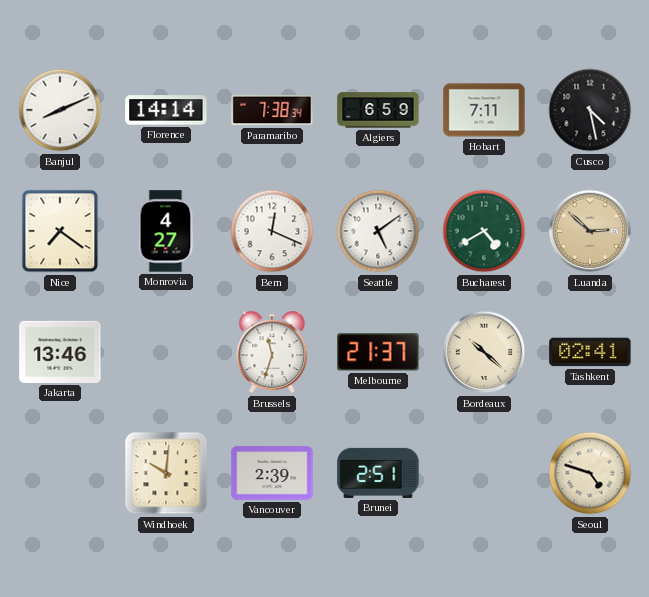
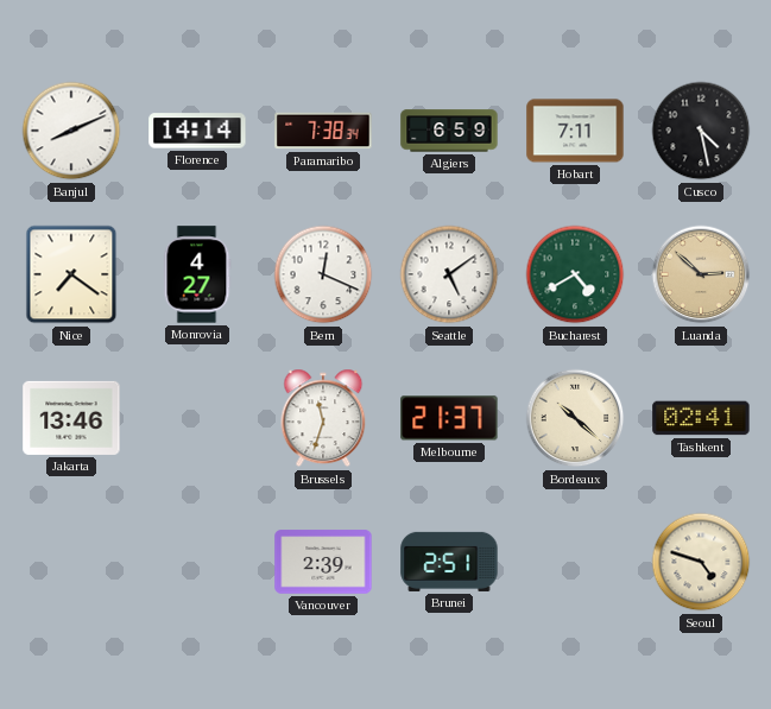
Windhoek: 10:01 -> none (166, 473)
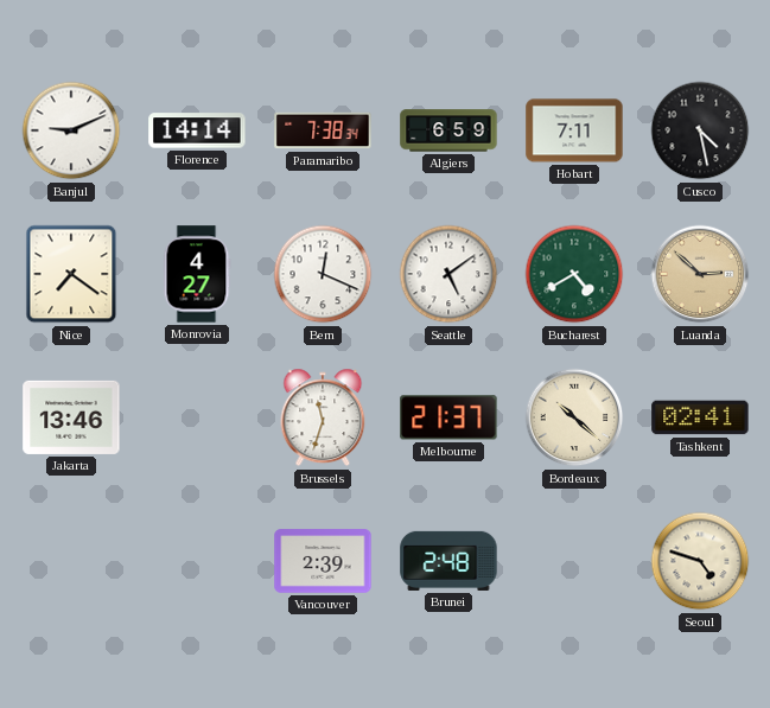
Banjul: 8:11 -> 9:11 (71, 130)
Brunei: 2:51 -> 2:48 (448, 561)
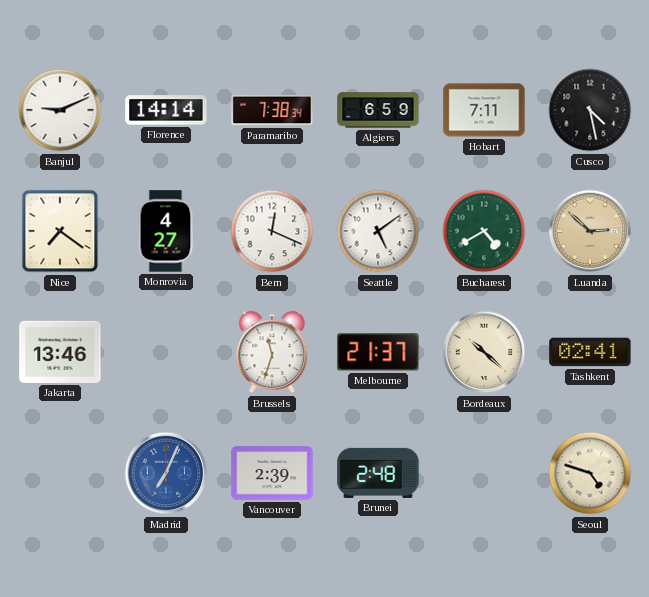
Madrid: none -> 7:04 (166, 473)
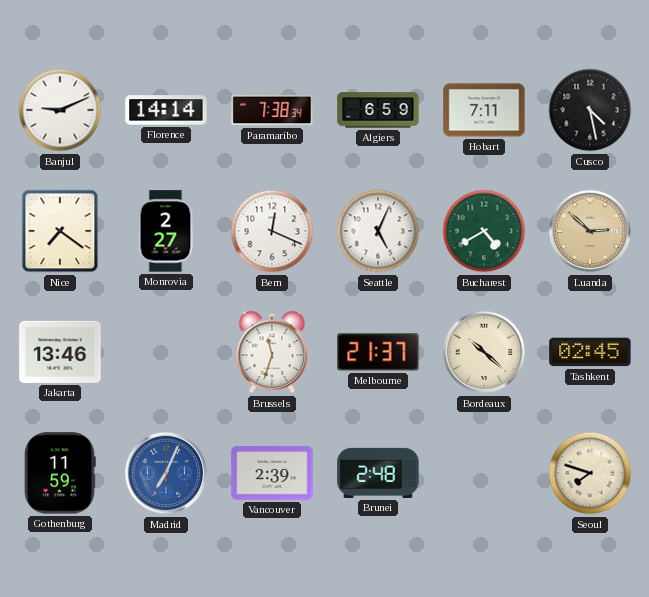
Monrovia: 4:27 -> 2:27 (166, 231)
Seattle: 5:09 -> 5:04 (378, 231)
Tashkent: 02:41 -> 02:45 (590, 352)
Gothenburg: none -> 11:59 (60, 473)
Seoul: 4:48 -> 7:48 (590, 473)
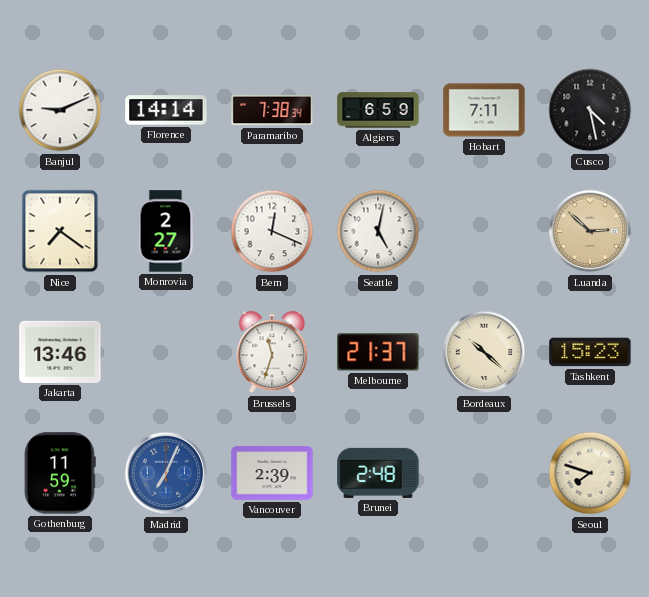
Seattle: 5:04 -> 5:02 (378, 231)
Bucharest: 4:40 -> none (484, 231)
Tashkent: 02:45 -> 15:23 (590, 352)
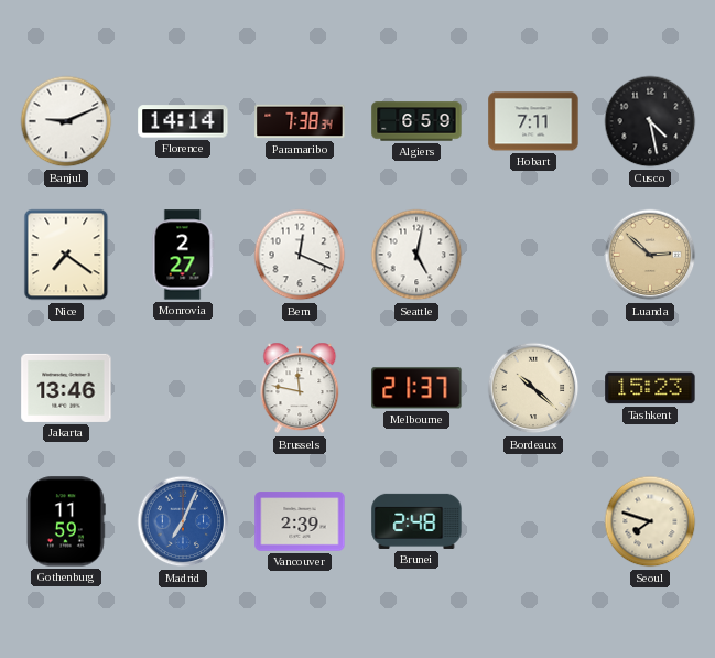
Brussels: 11:33 -> 11:47 (300, 388)
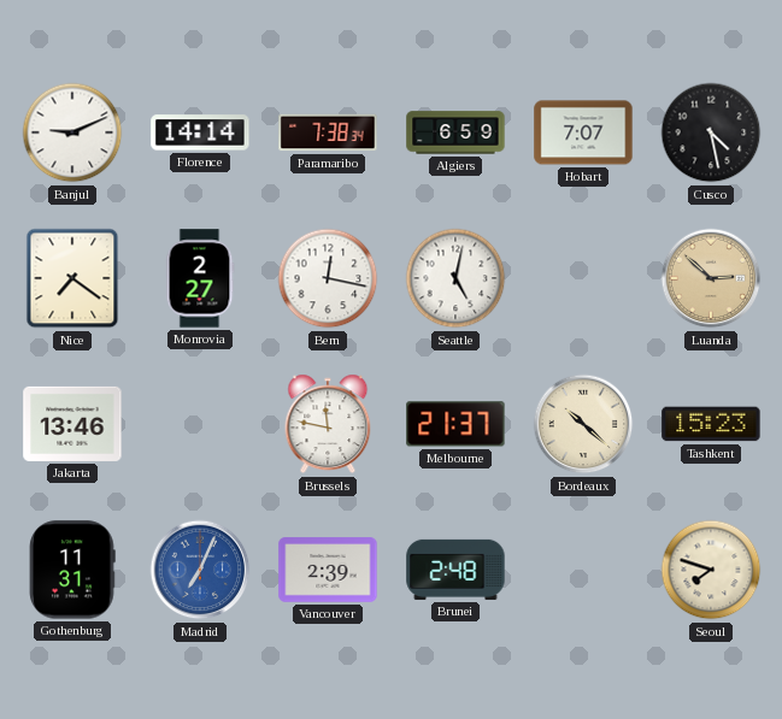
Hobart: 7:11 -> 7:07 (583, 132)
Bern: 12:19 -> 12:17 (328, 278)
Gothenburg: 11:59 -> 11:31 (72, 570)
